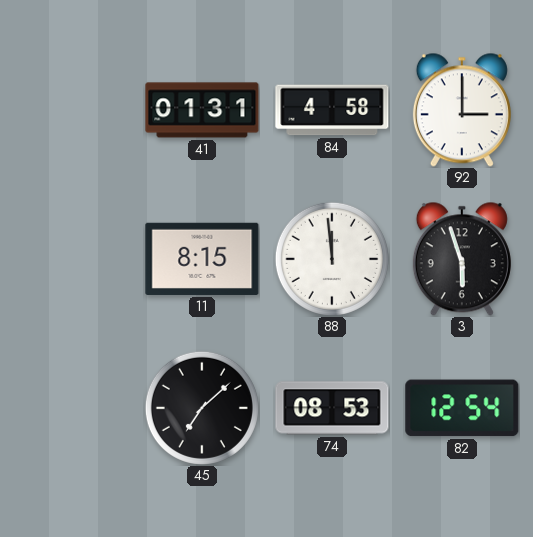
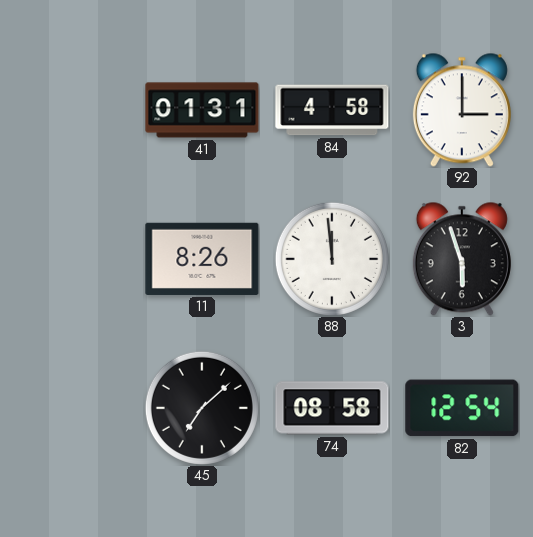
11: 8:15 -> 8:26 (202, 259)
74: 08:53 -> 08:58 (332, 408)
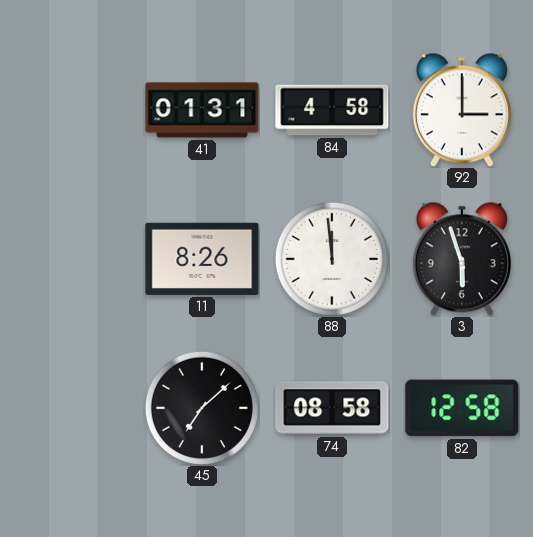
82: 12:54 -> 12:58 (462, 408)
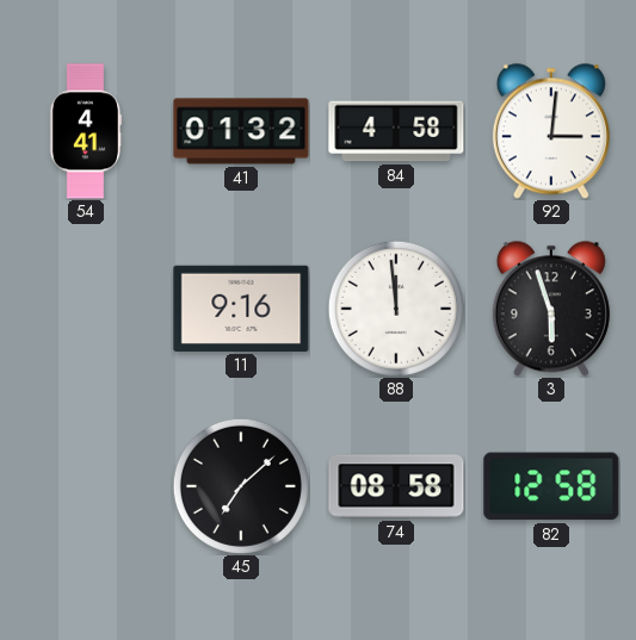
54: none -> 4:41 (86, 131)
41: 01:31 -> 01:32 (241, 131)
92: 3:00 -> 3:01 (551, 131)
11: 8:26 -> 9:16 (241, 309)
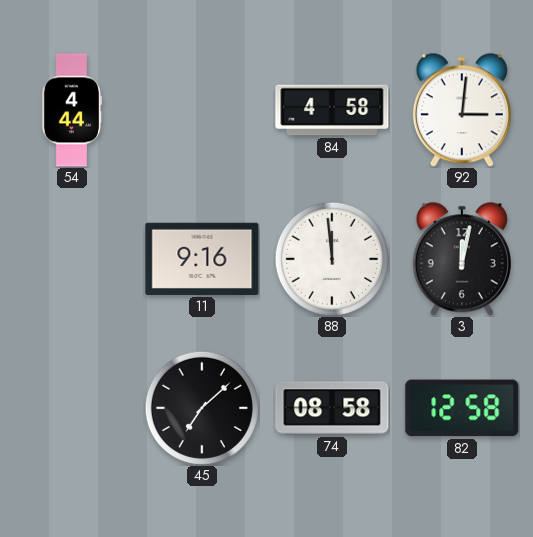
54: 4:41 -> 4:44 (72, 110)
41: 01:32 -> none (241, 131)
3: 5:57 -> 12:02 (462, 259)
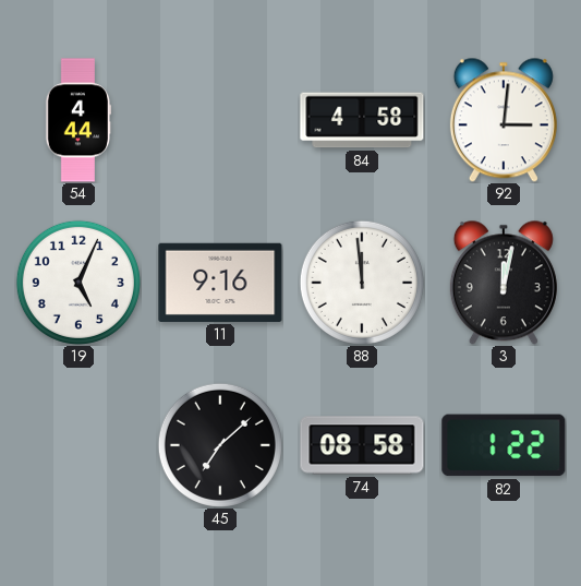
19: none -> 5:04 (78, 283)
82: 12:58 -> 1:22 (504, 445)
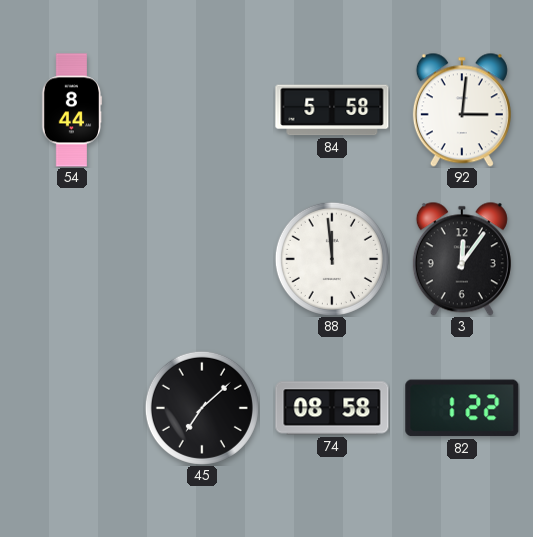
54: 4:44 -> 8:44 (72, 110)
84: 4:58 -> 5:58 (332, 110)
19: 5:04 -> none (78, 283)
11: 9:16 -> none (220, 283)
3: 12:02 -> 12:06 (462, 259)
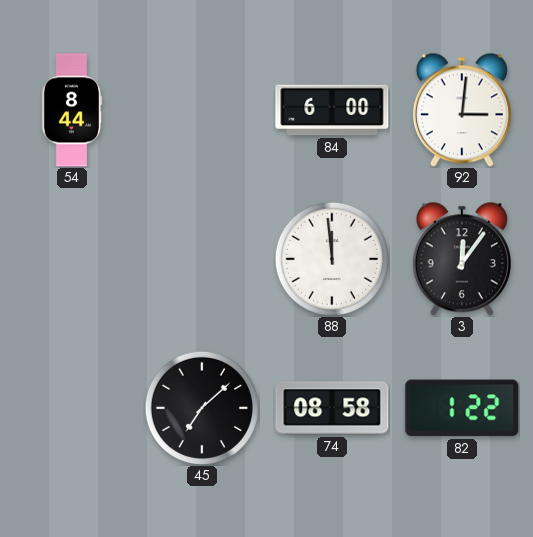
84: 5:58 -> 6:00 (332, 110)
